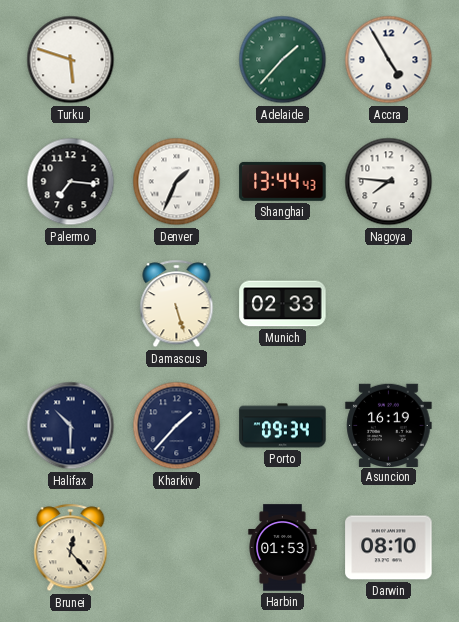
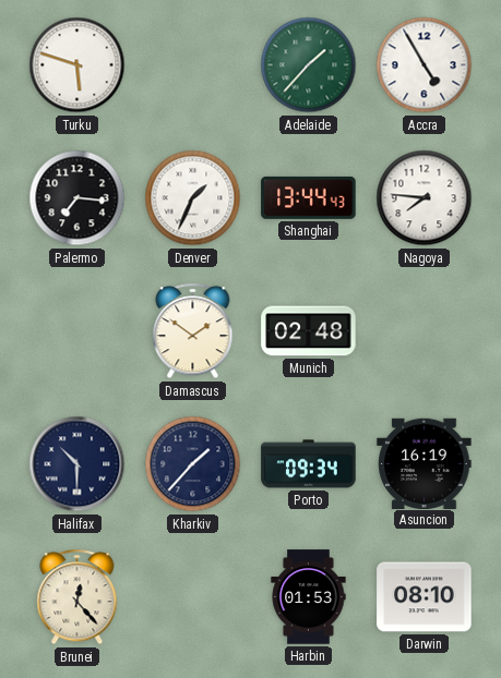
Damascus: 5:27 -> 1:51 (193, 331)
Munich: 02:33 -> 02:48 (309, 331)
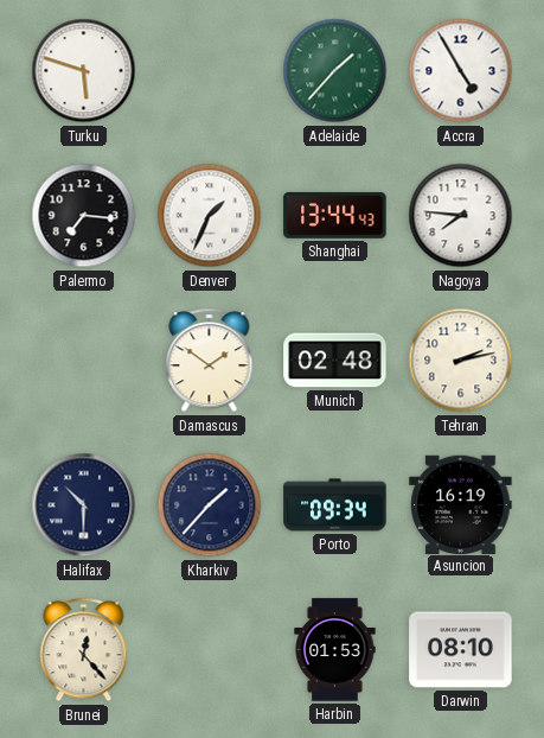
Tehran: none -> 2:13 (461, 361)
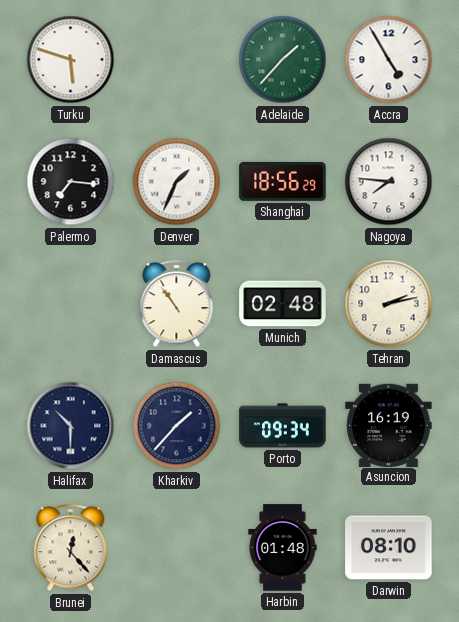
Shanghai: 13:44 -> 18:56 (283, 181)
Damascus: 1:51 -> 10:54 (177, 304)
Harbin: 01:53 -> 01:48 (283, 548)
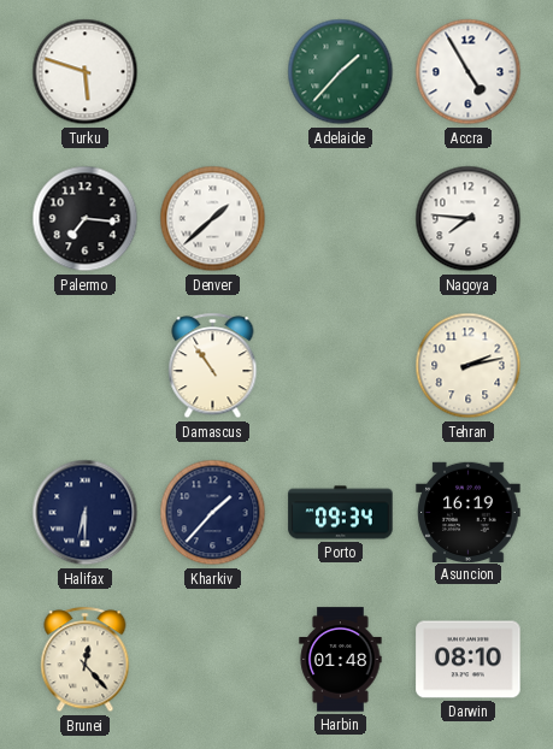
Denver: 1:34 -> 1:38 (213, 219)
Shanghai: 18:56 -> none (283, 181)
Munich: 02:48 -> none (283, 304)
Halifax: 10:30 -> 6:30 (86, 513)
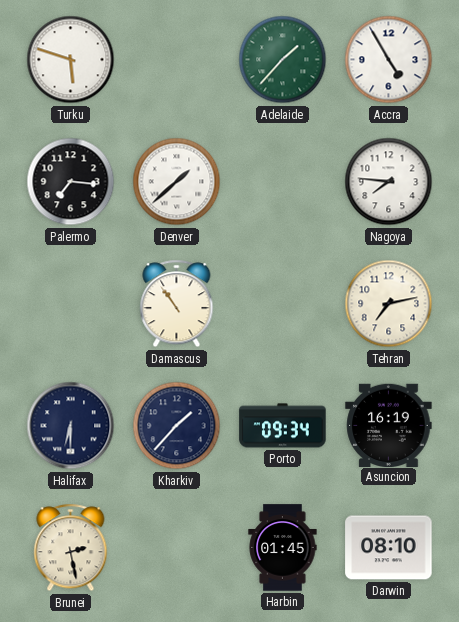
Tehran: 2:13 -> 7:13 (389, 304)
Brunei: 12:23 -> 2:28 (71, 548)
Harbin: 01:48 -> 01:45 (283, 548)
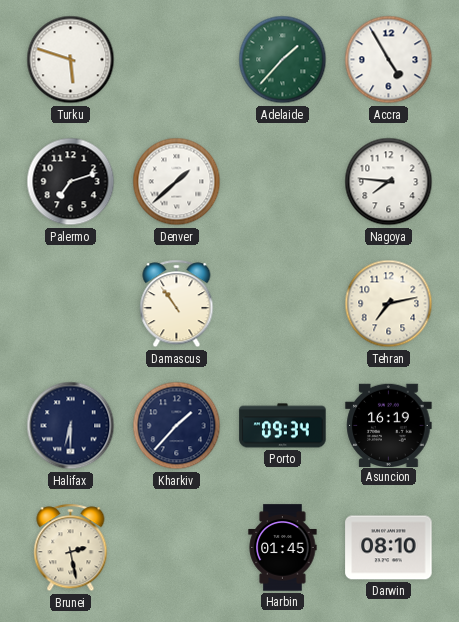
Palermo: 7:16 -> 7:12 (71, 182)
